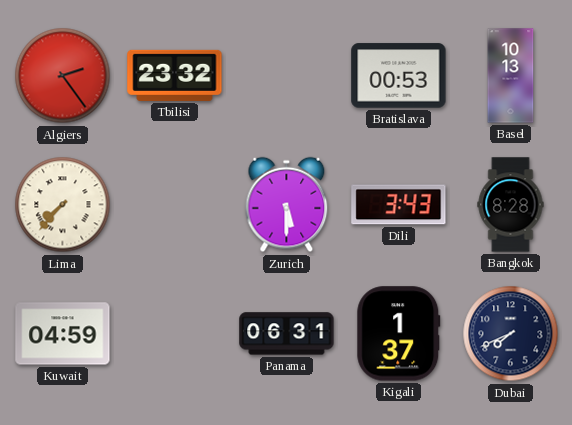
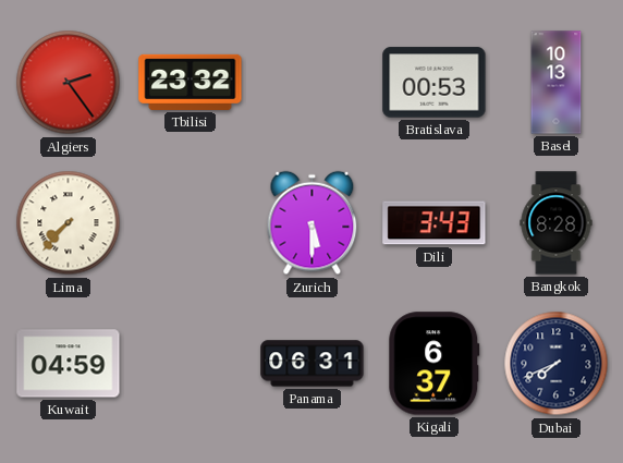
Kigali: 1:37 -> 6:37 (435, 364)
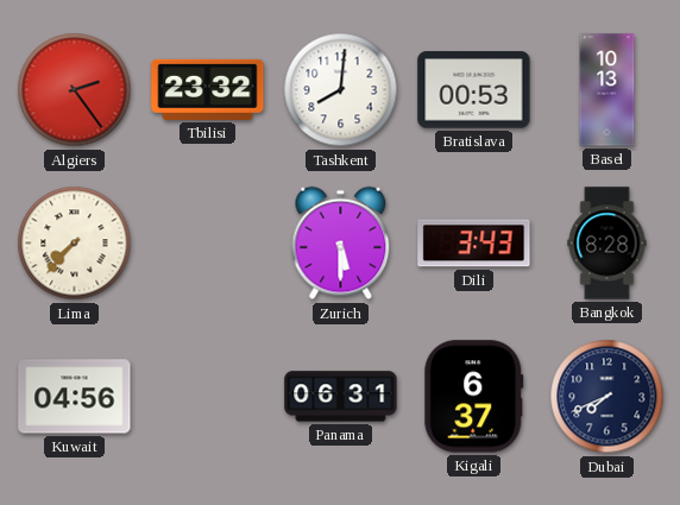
Tashkent: none -> 8:01 (341, 90)
Kuwait: 04:59 -> 04:56 (75, 397)
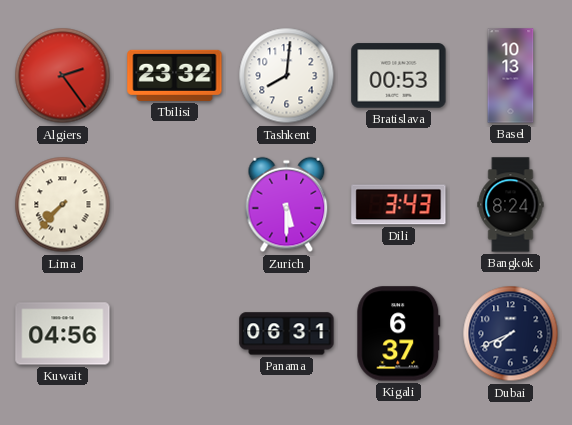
Bangkok: 8:28 -> 8:24 (511, 205)
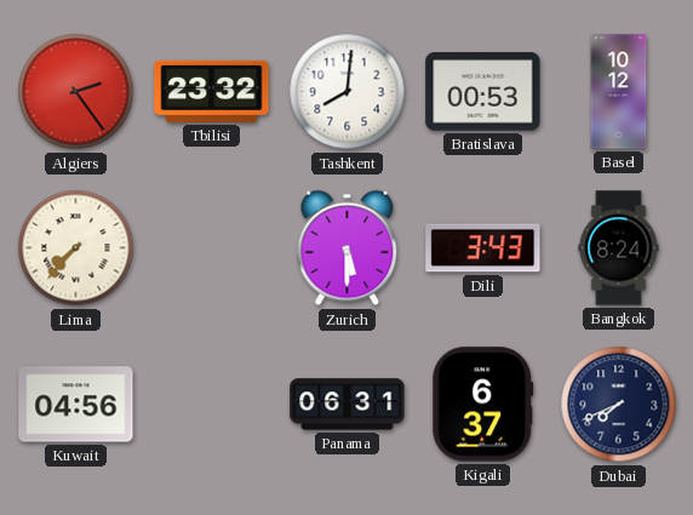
Basel: 10:13 -> 10:12 (619, 92)
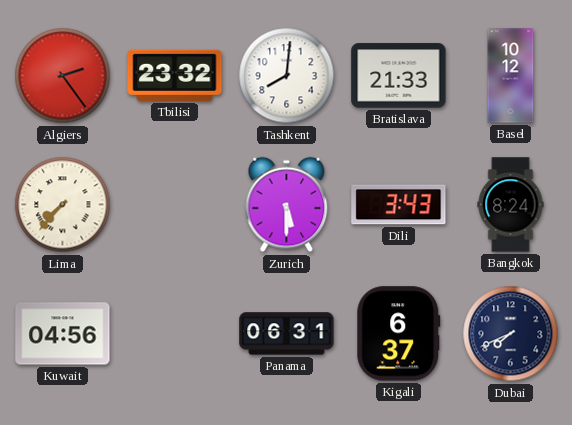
Bratislava: 00:53 -> 21:33 (399, 76)
